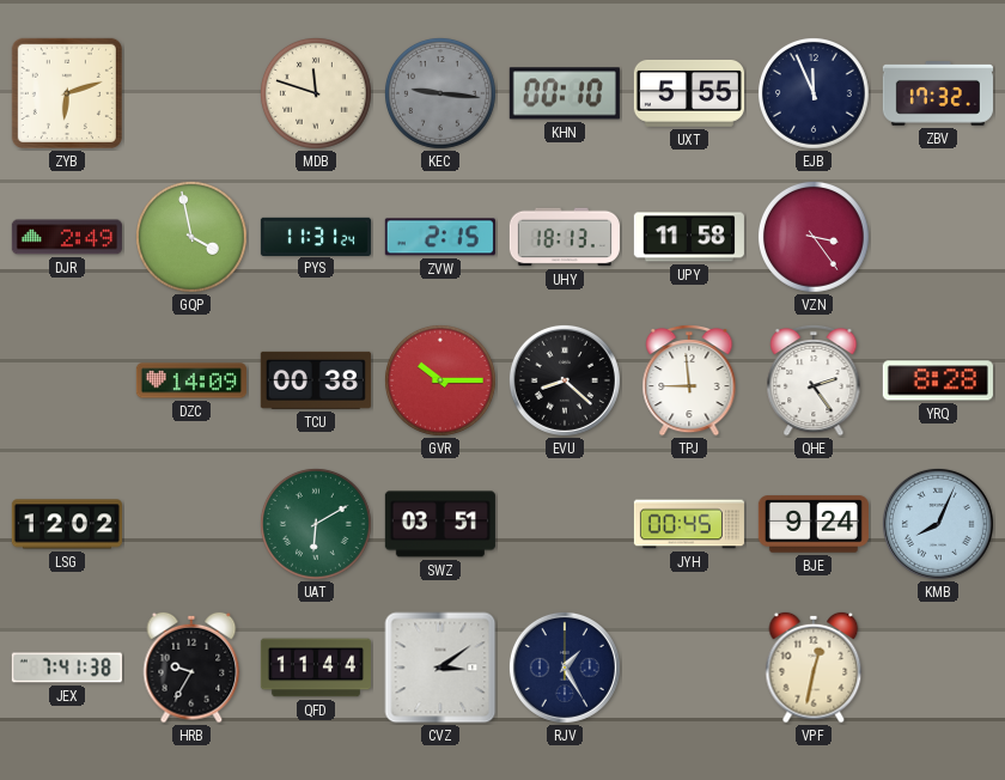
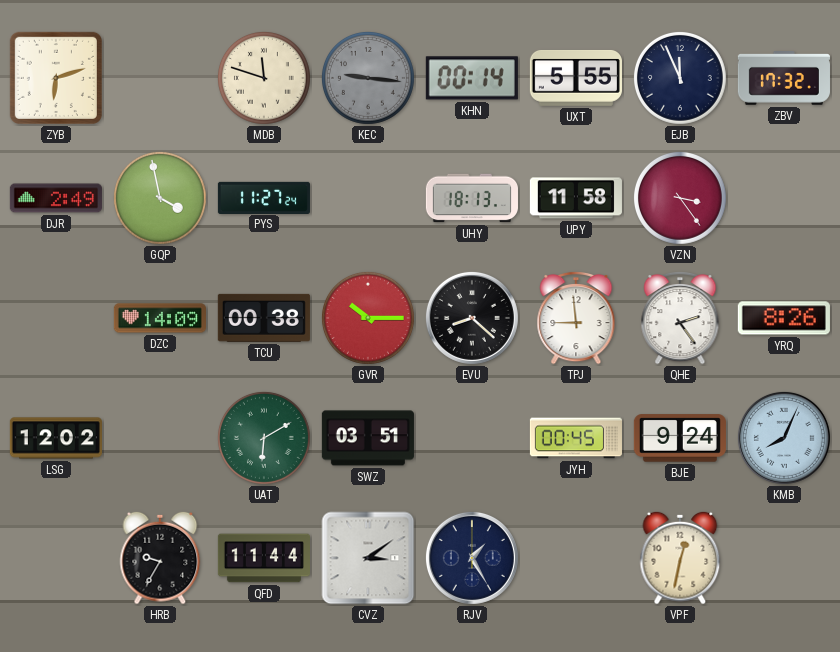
KHN: 00:10 -> 00:14 (472, 78)
PYS: 11:31 -> 11:27 (264, 197)
ZVW: 2:15 -> none (440, 237)
YRQ: 8:28 -> 8:26 (784, 318)
JEX: 7:41 -> none (67, 668)
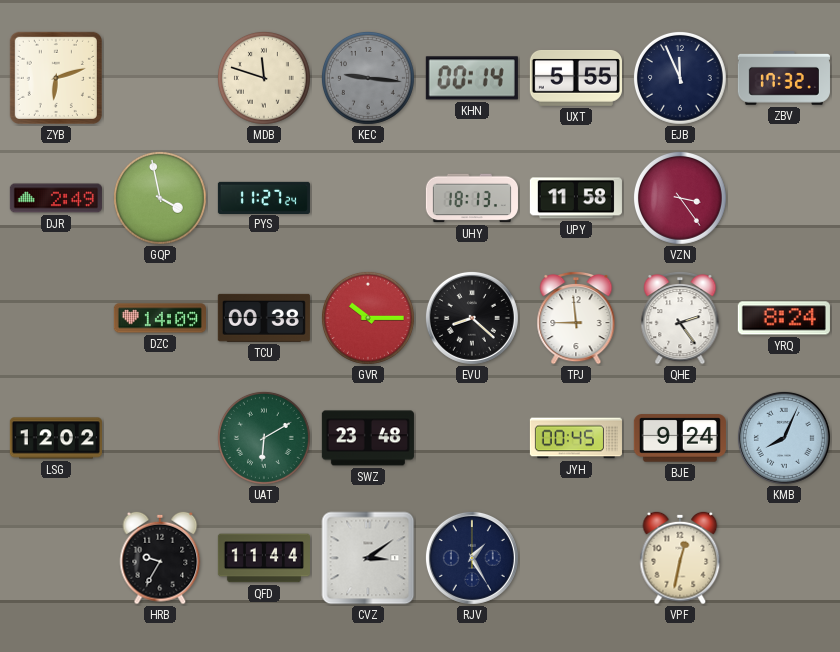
YRQ: 8:26 -> 8:24 (784, 318)
SWZ: 03:51 -> 23:48 (368, 438)
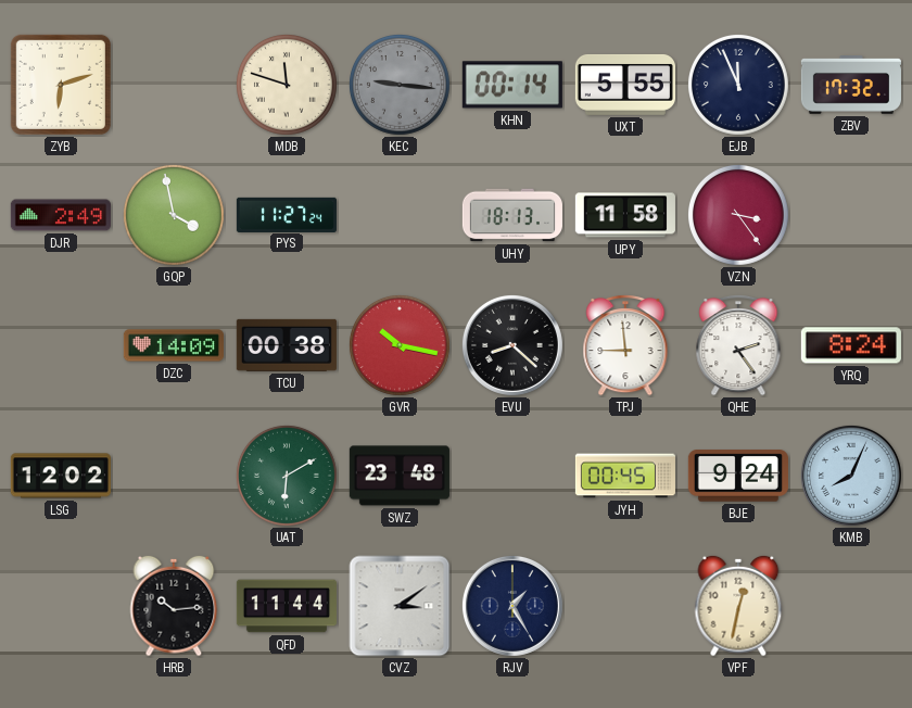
GVR: 10:15 -> 10:17 (400, 345)
HRB: 9:35 -> 10:14 (174, 606)
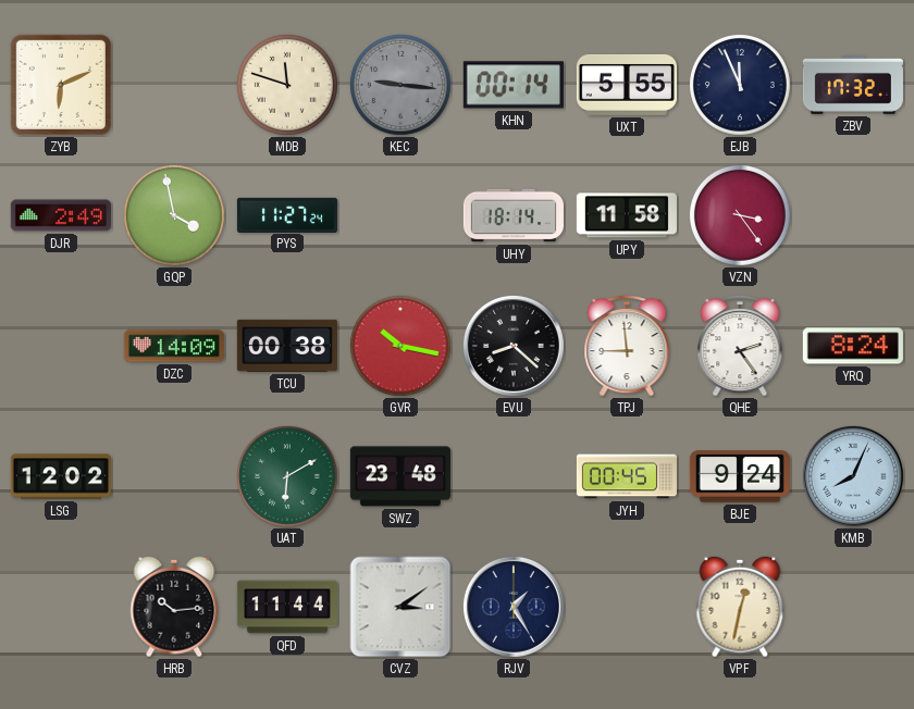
ZYB: 6:12 -> 6:11 (61, 85)
UHY: 18:13 -> 18:14 (514, 215)
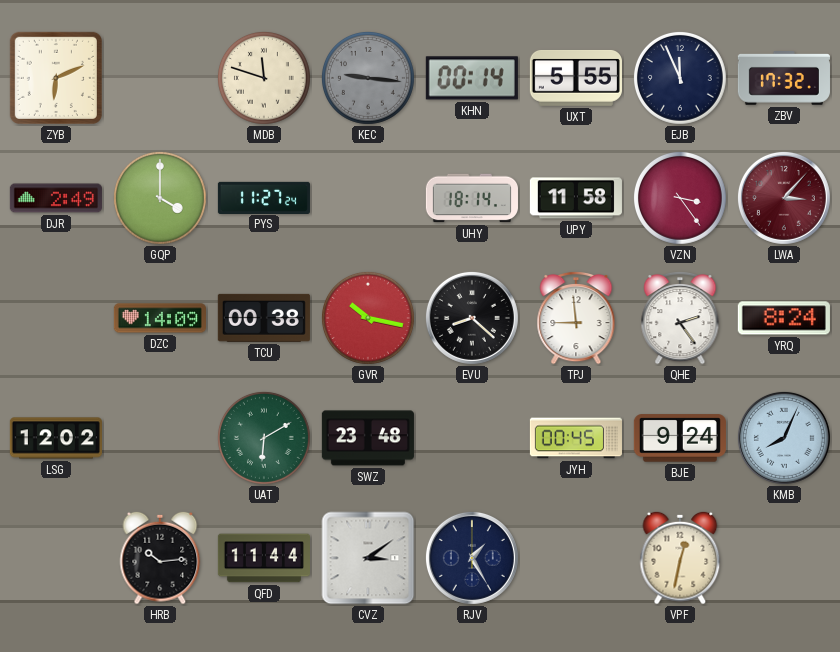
GQP: 3:58 -> 4:00 (160, 198)
LWA: none -> 3:07 (784, 198)
